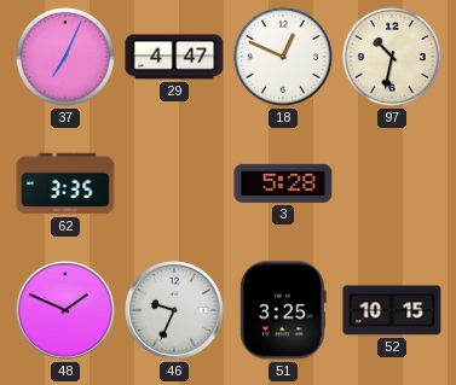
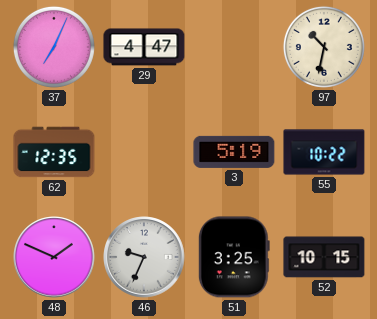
18: 12:49 -> none (283, 57)
62: 3:35 -> 12:35 (54, 152)
3: 5:28 -> 5:19 (234, 152)
55: none -> 10:22 (324, 152)
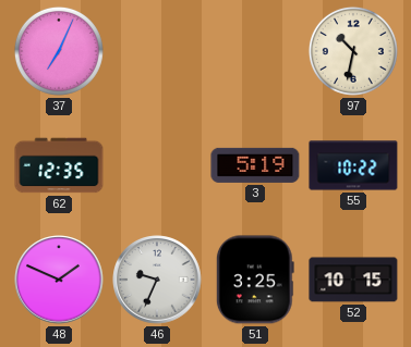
29: 4:47 -> none (144, 47)
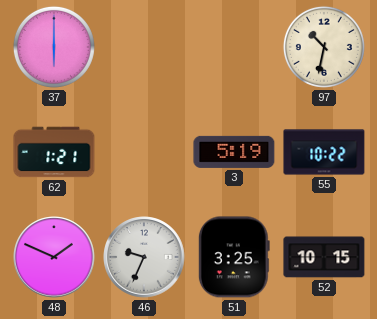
37: 7:04 -> 6:00 (54, 47)
62: 12:35 -> 1:21 (54, 152)
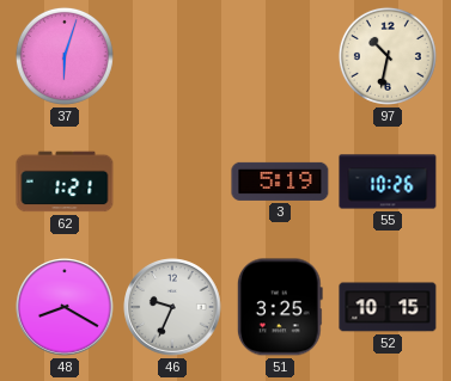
37: 6:00 -> 6:03 (65, 56)
55: 10:22 -> 10:26 (388, 182)
48: 1:49 -> 8:20 (65, 307)
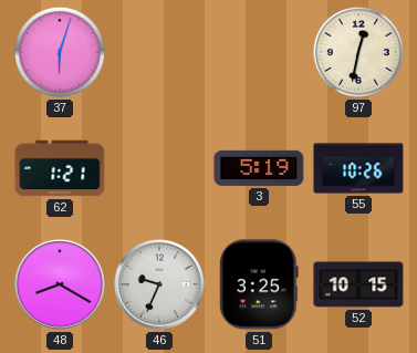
97: 10:32 -> 12:32 (358, 52)
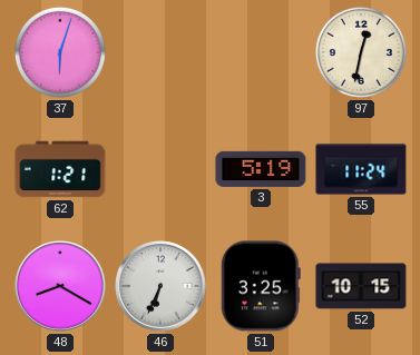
55: 10:26 -> 11:24 (361, 169)
46: 9:34 -> 6:34 (160, 286)
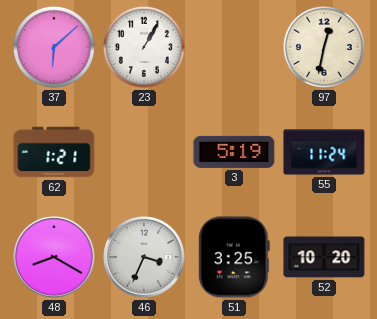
37: 6:03 -> 6:08 (54, 47)
23: none -> 1:05 (144, 47)
46: 6:34 -> 3:34 (144, 257)
52: 10:15 -> 10:20 (324, 257)
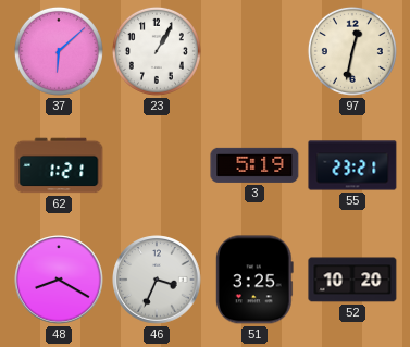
55: 11:24 -> 23:21 (352, 165)
